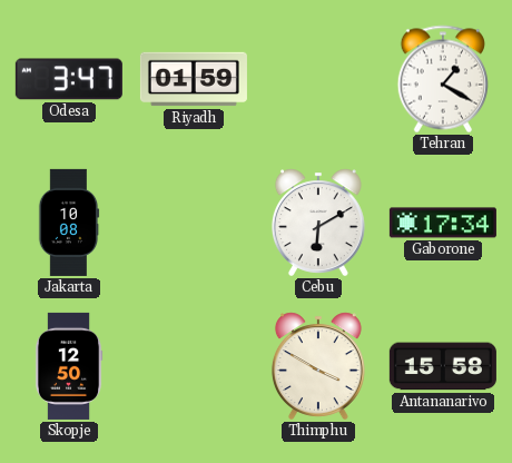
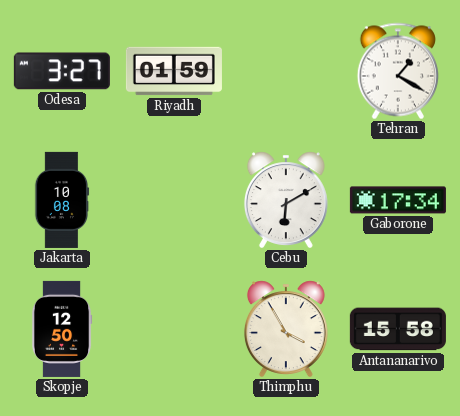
Odesa: 3:47 -> 3:27 (62, 71)
Thimphu: 3:50 -> 3:55 (286, 329)
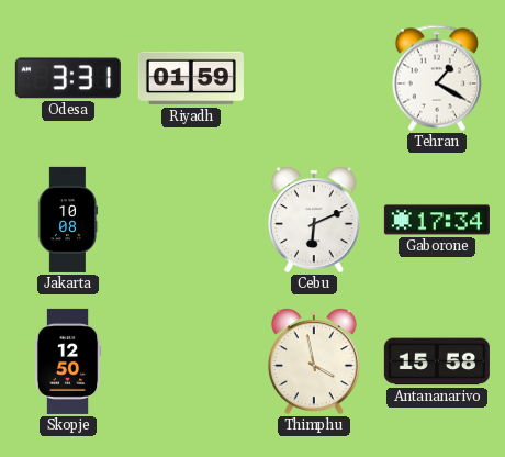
Odesa: 3:27 -> 3:31 (68, 78)
Cebu: 6:10 -> 6:11 (314, 220)
Thimphu: 3:55 -> 3:58 (314, 361)
